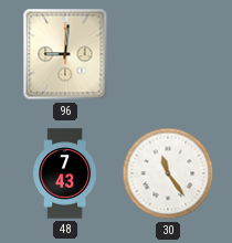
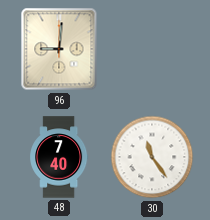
48: 7:43 -> 7:40 (59, 157)
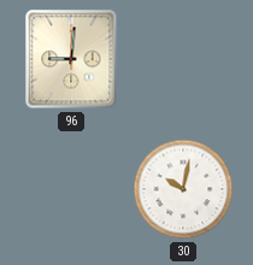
48: 7:40 -> none (59, 157)
30: 11:24 -> 10:02 (183, 189)
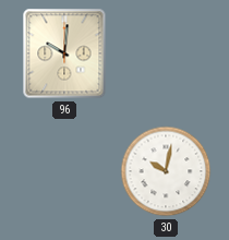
96: 9:01 -> 10:01 (64, 53)
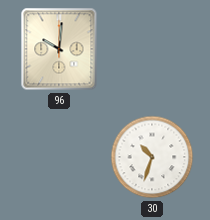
30: 10:02 -> 10:33 (152, 157)
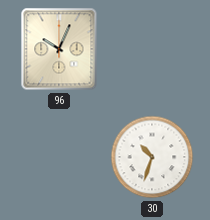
96: 10:01 -> 10:04 (59, 49)
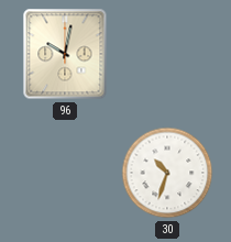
96: 10:04 -> 10:02 (65, 54)
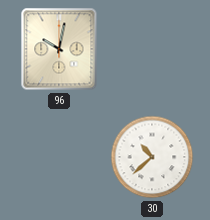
30: 10:33 -> 10:38 (152, 157)
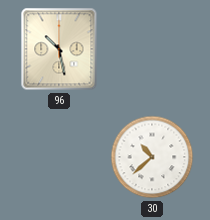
96: 10:02 -> 10:28 (59, 49)
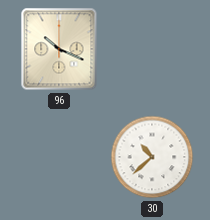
96: 10:28 -> 10:19 (59, 49)
